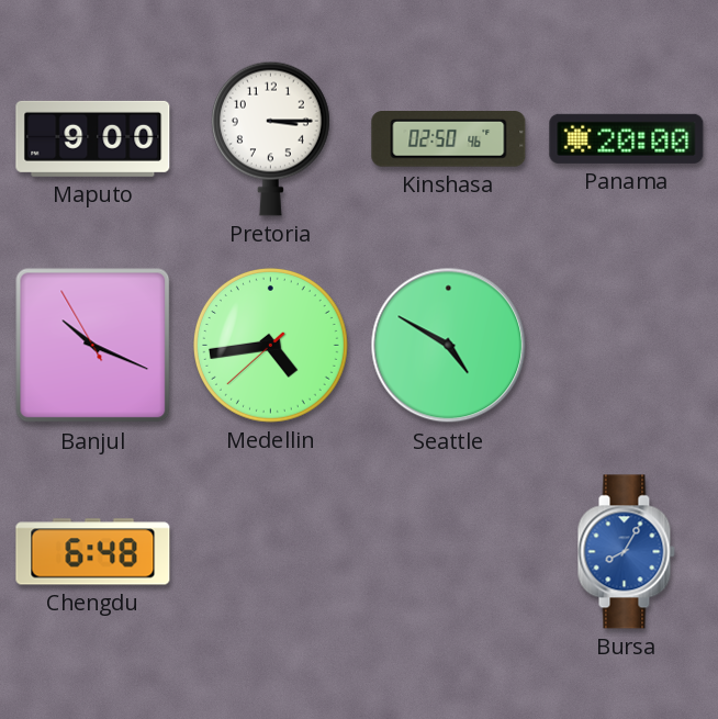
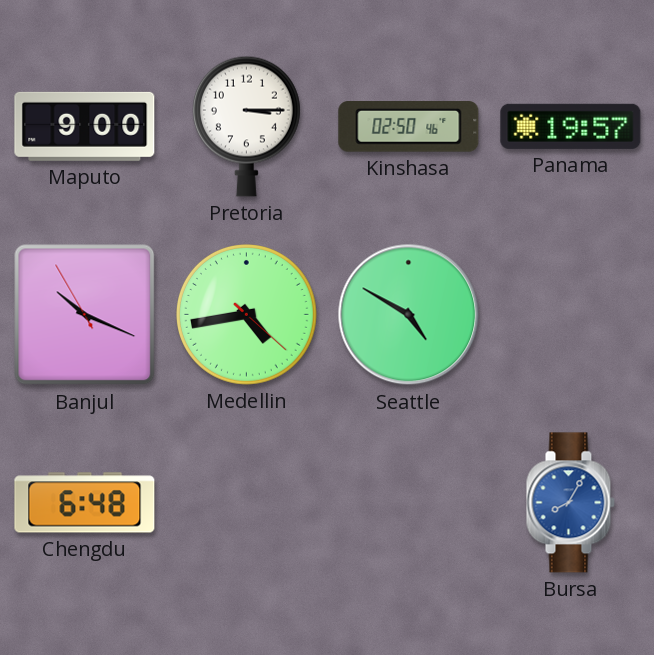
Panama: 20:00 -> 19:57 (571, 126)
Medellin: 4:43:38 -> 4:43:22 (247, 315)
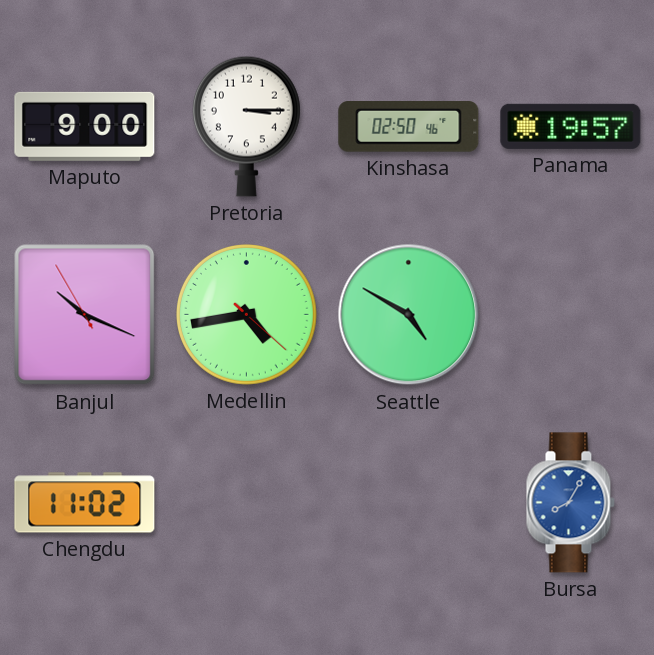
Chengdu: 6:48 -> 11:02 (85, 503)
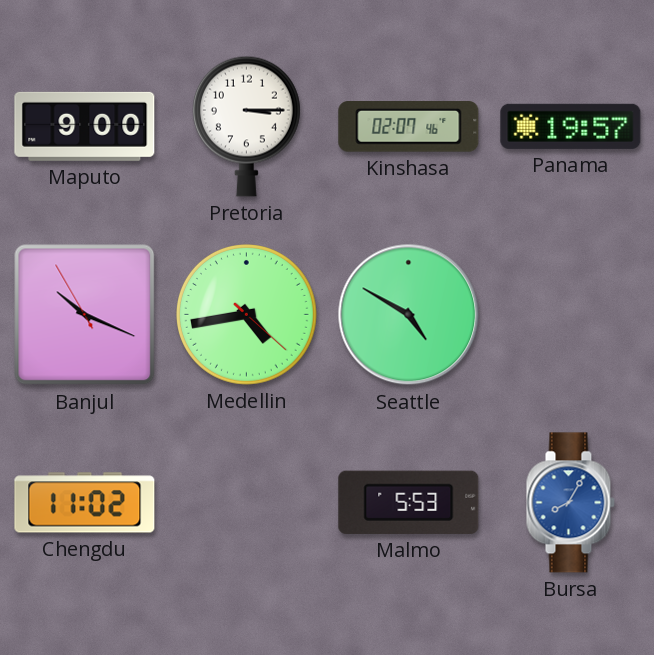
Kinshasa: 02:50 -> 02:07 (409, 127)
Malmo: none -> 5:53 (409, 502)
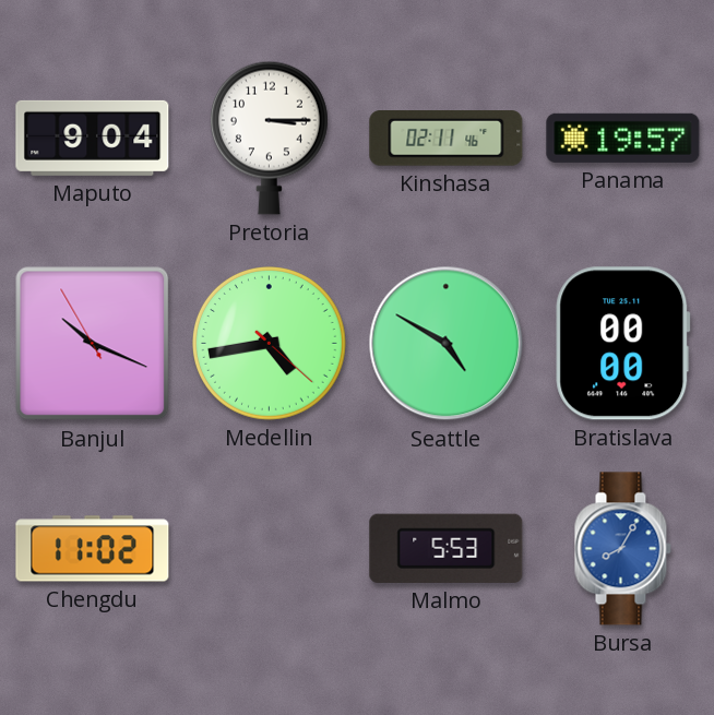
Maputo: 9:00 -> 9:04 (93, 138)
Kinshasa: 02:07 -> 02:11 (447, 139)
Bratislava: none -> 00:00 (623, 344)
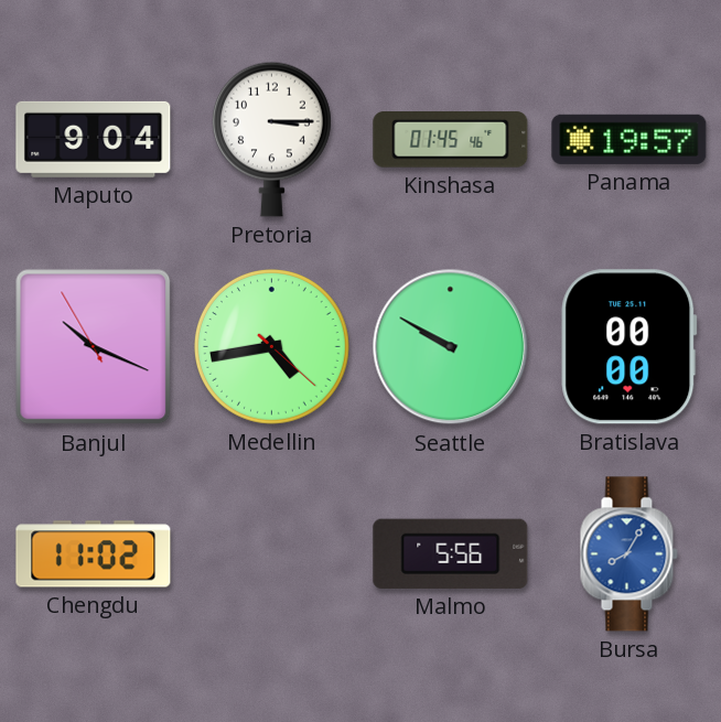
Kinshasa: 02:11 -> 01:45 (451, 140)
Seattle: 4:50 -> 9:50 (451, 347)
Malmo: 5:53 -> 5:56 (451, 553)
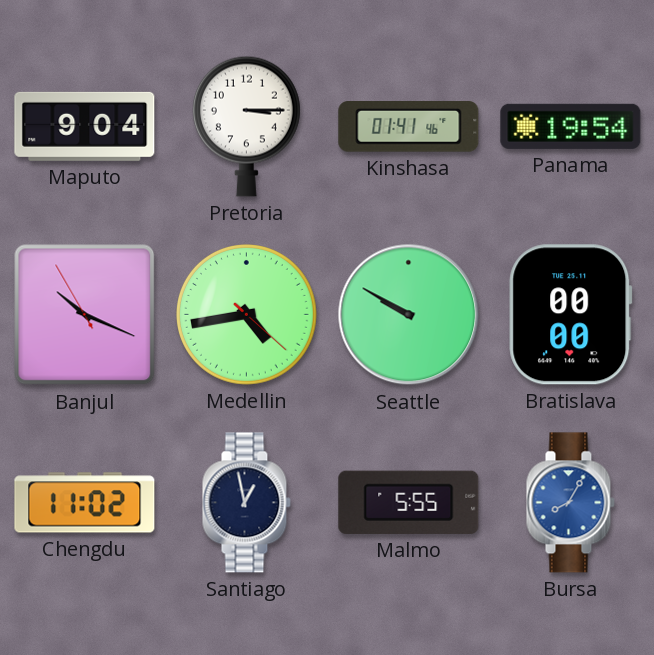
Kinshasa: 01:45 -> 01:41 (409, 127)
Panama: 19:57 -> 19:54 (571, 126)
Santiago: none -> 12:58 (246, 503)
Malmo: 5:56 -> 5:55 (409, 502)
